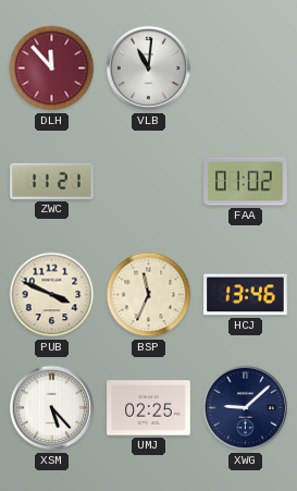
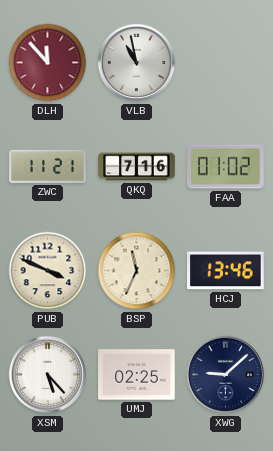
VLB: 11:01 -> 10:58 (137, 63)
QKQ: none -> 7:16 (137, 167)
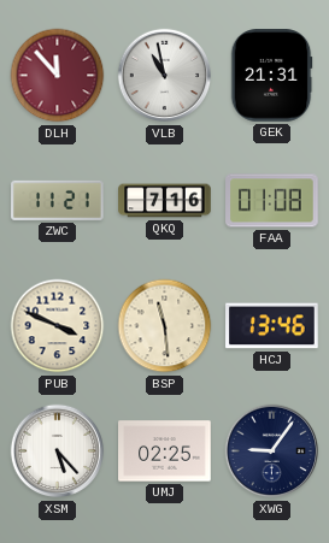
GEK: none -> 21:31 (271, 76)
FAA: 01:02 -> 01:08 (272, 201)
BSP: 11:34 -> 11:29 (165, 326)
XWG: 9:08 -> 9:06 (272, 451)
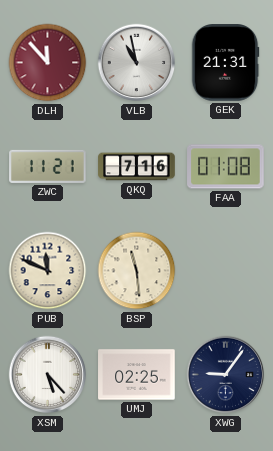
PUB: 3:49 -> 11:49 (48, 271)
HCJ: 13:46 -> none (272, 326)
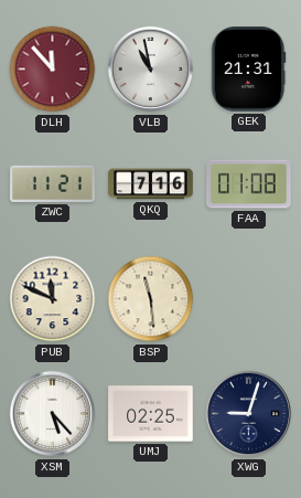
XWG: 9:06 -> 9:03 (249, 414)
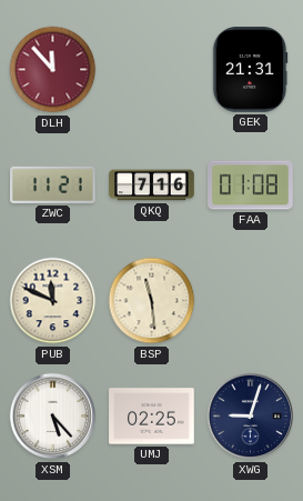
VLB: 10:58 -> none (151, 70)
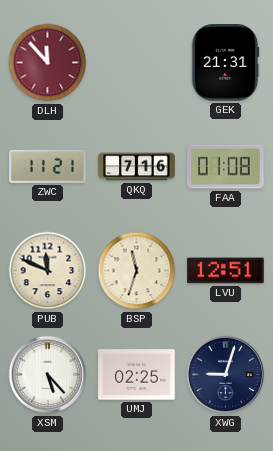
BSP: 11:29 -> 11:33 (137, 271)
LVU: none -> 12:51 (226, 271)
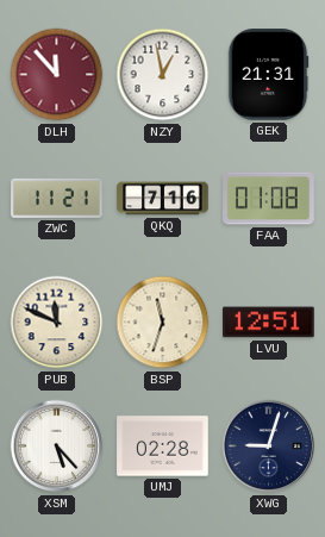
NZY: none -> 12:58 (163, 75)
UMJ: 02:25 -> 02:28 (163, 447)
